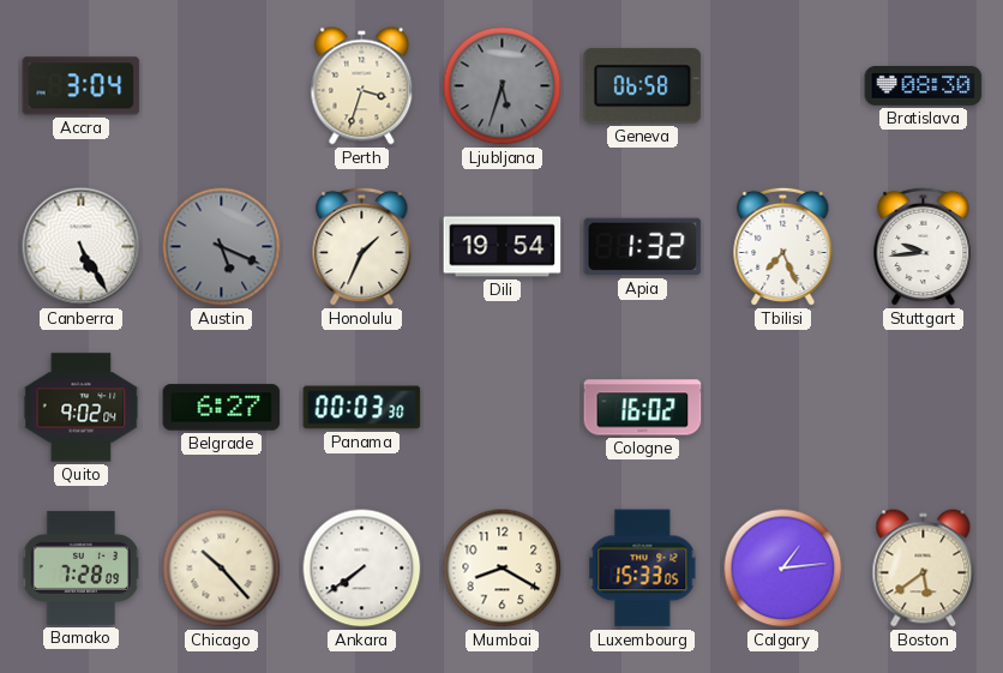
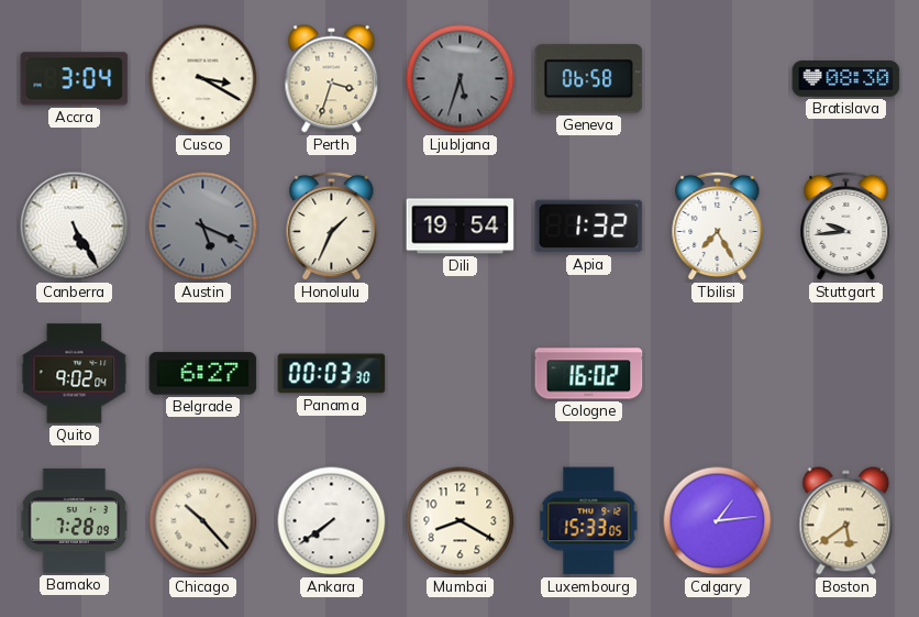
Cusco: none -> 3:20 (203, 79)
Tbilisi: 7:26 -> 7:25 (718, 227)
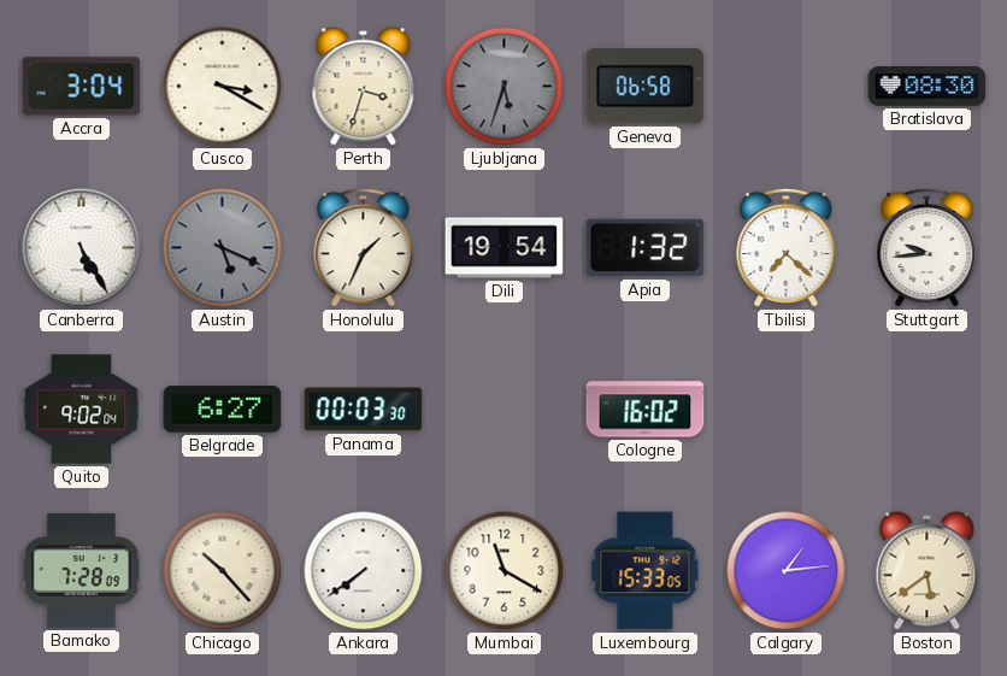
Tbilisi: 7:25 -> 7:22 (787, 248)
Mumbai: 8:20 -> 11:20 (505, 571)
